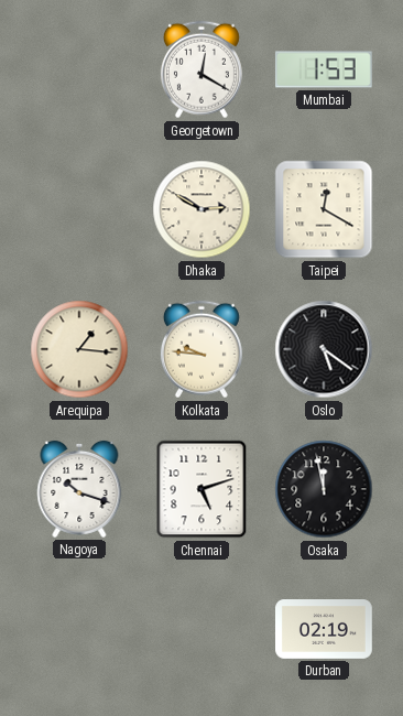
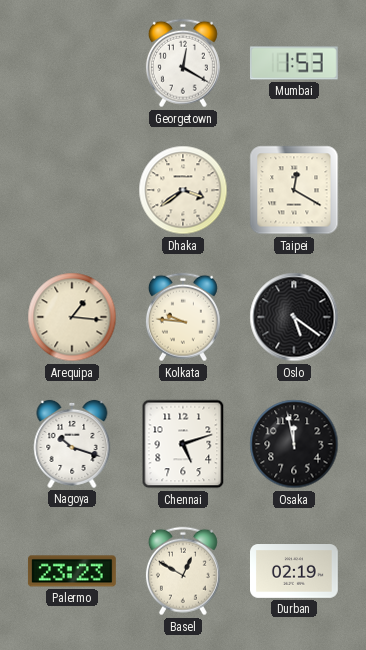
Dhaka: 2:50 -> 3:39 (183, 190)
Palermo: none -> 23:23 (72, 571)
Basel: none -> 12:50 (183, 571)
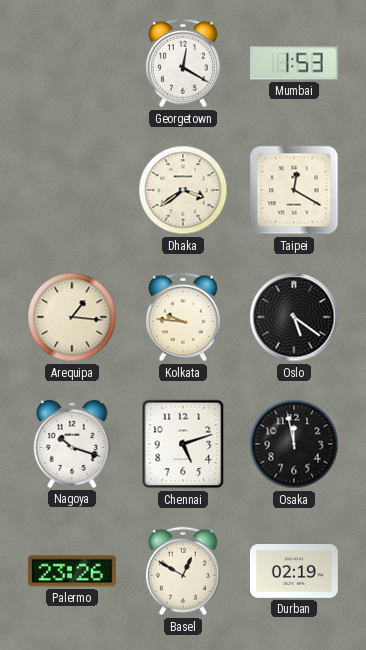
Palermo: 23:23 -> 23:26 (72, 571)
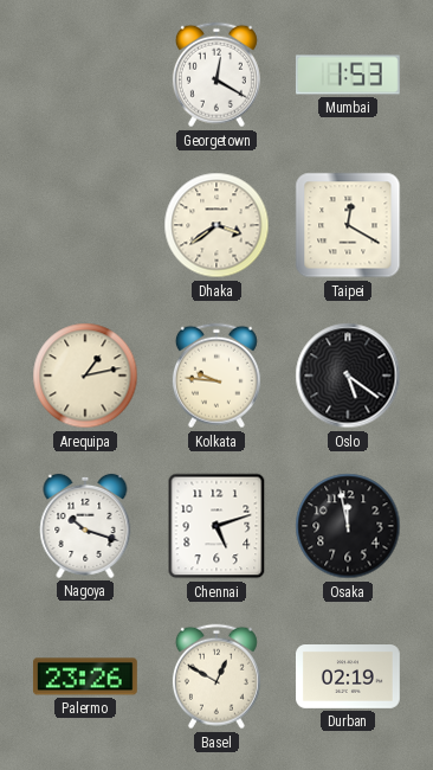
Arequipa: 1:16 -> 1:13 (85, 376)
